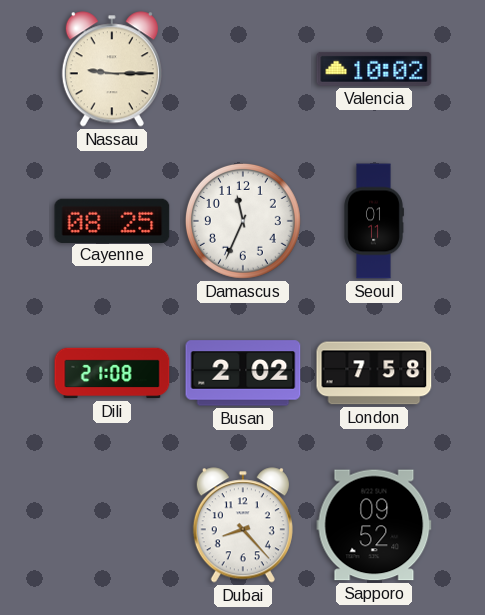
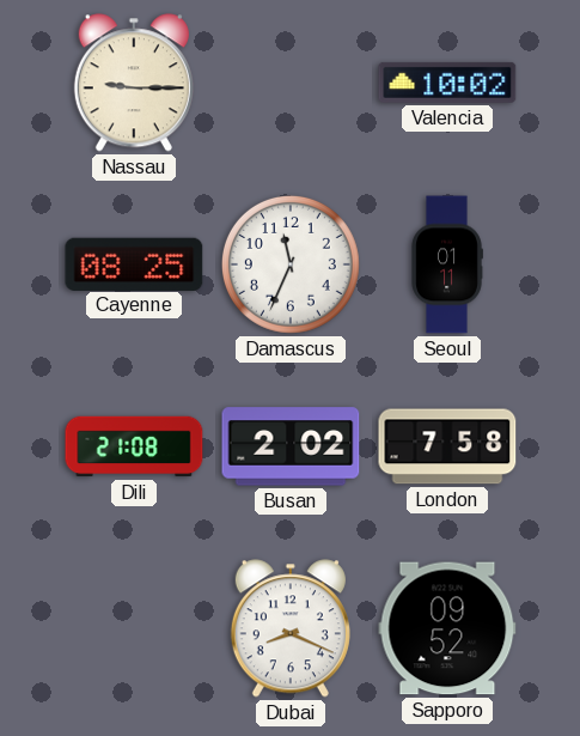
Dubai: 8:23 -> 8:19 (291, 628)
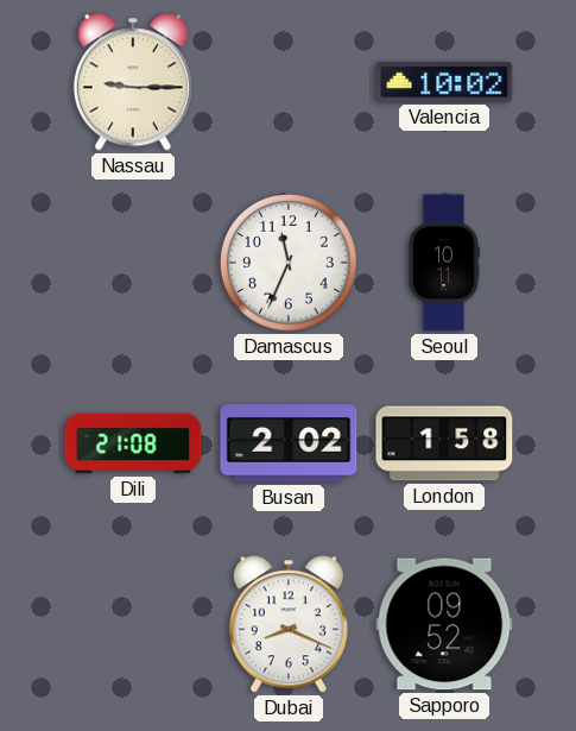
Cayenne: 08:25 -> none (134, 263)
Seoul: 01:11 -> 10:11 (444, 263)
London: 7:58 -> 1:58 (444, 443)
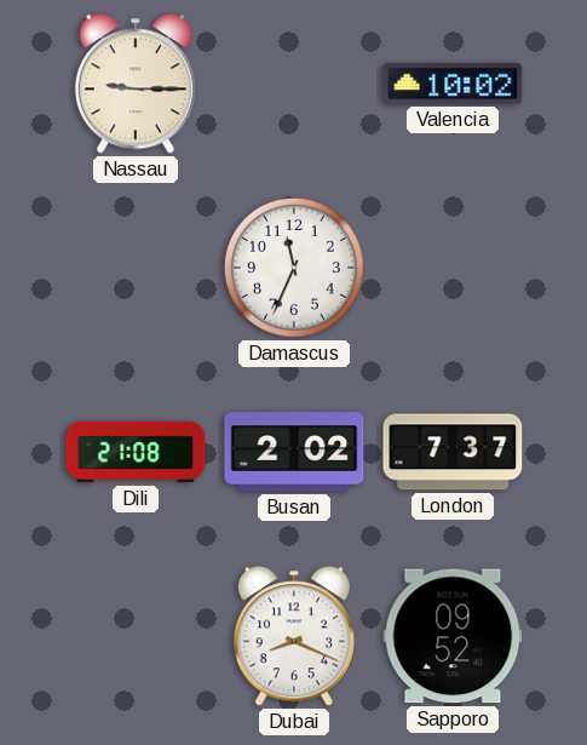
Seoul: 10:11 -> none (444, 263)
London: 1:58 -> 7:37 (453, 452)
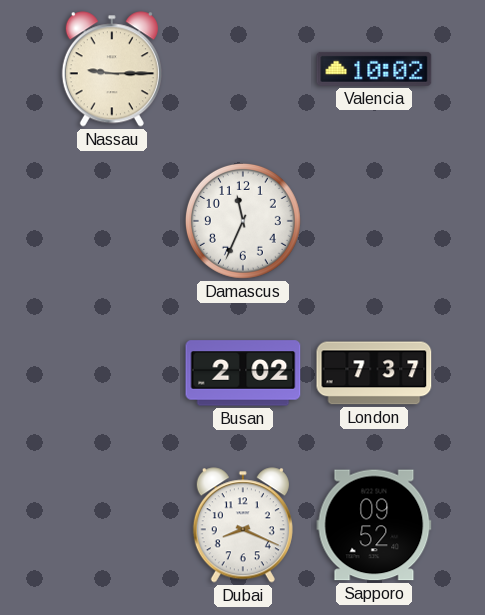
Dili: 21:08 -> none (136, 452)
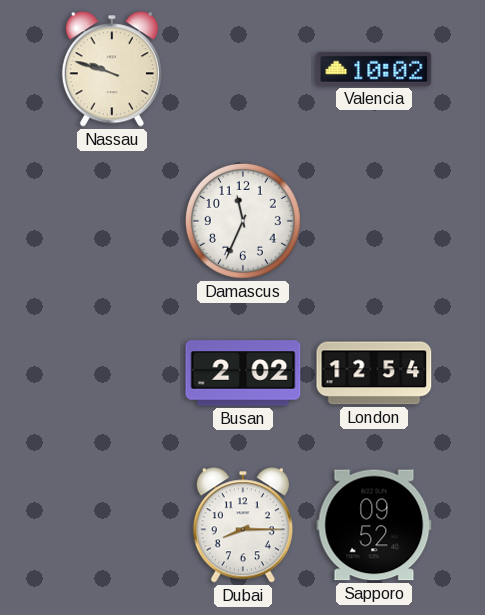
Nassau: 9:15 -> 9:48 (112, 69)
London: 7:37 -> 12:54 (374, 373)
Dubai: 8:19 -> 8:15 (243, 525)
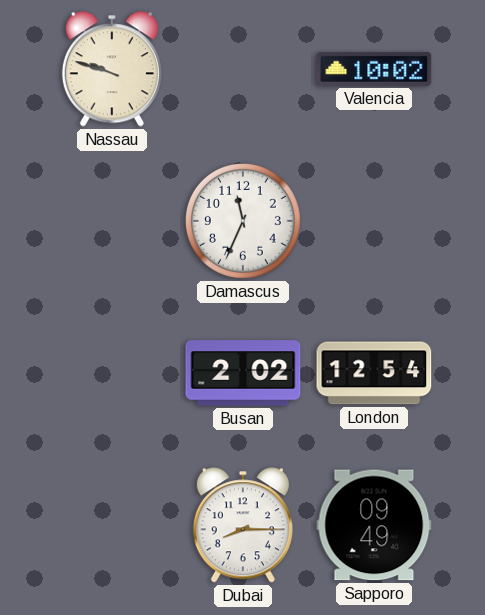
Sapporo: 09:52 -> 09:49 (374, 525)
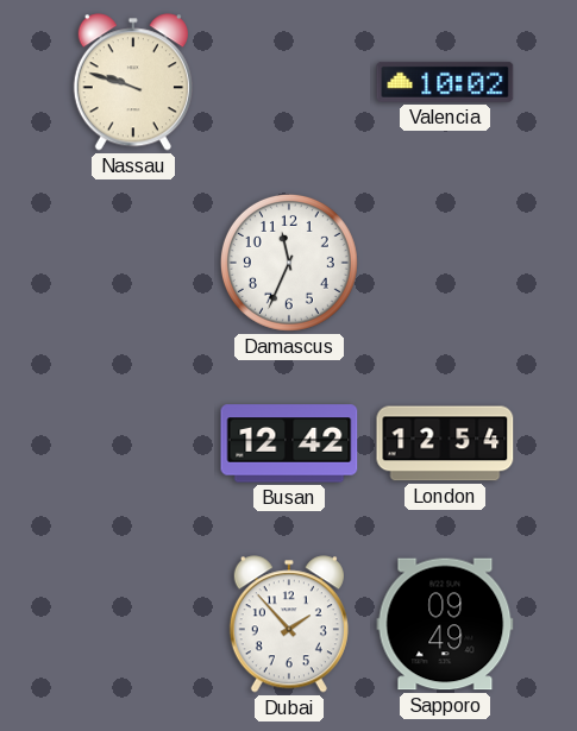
Busan: 2:02 -> 12:42 (289, 443)
Dubai: 8:15 -> 1:53 (289, 624)
